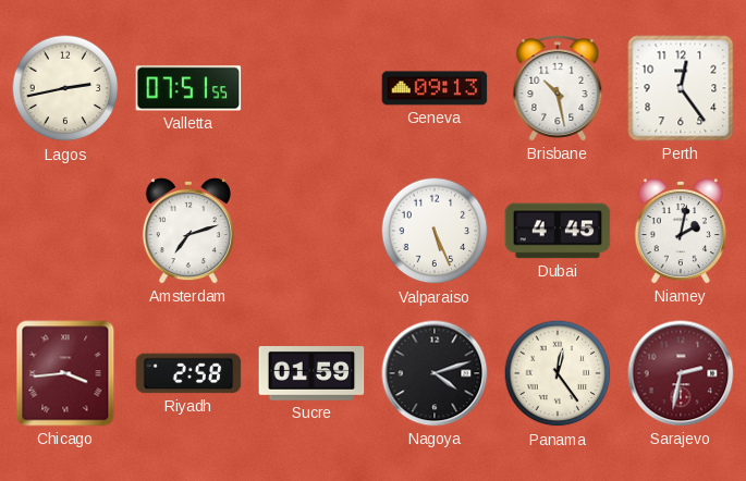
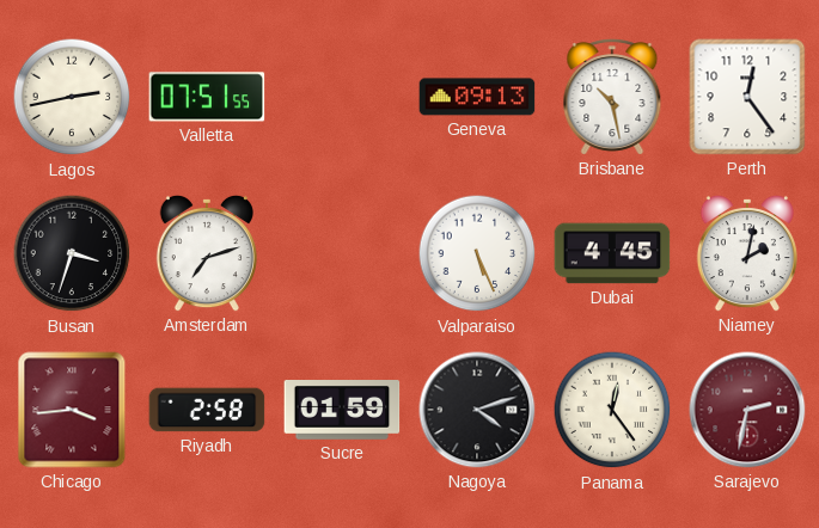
Busan: none -> 3:33 (72, 253)
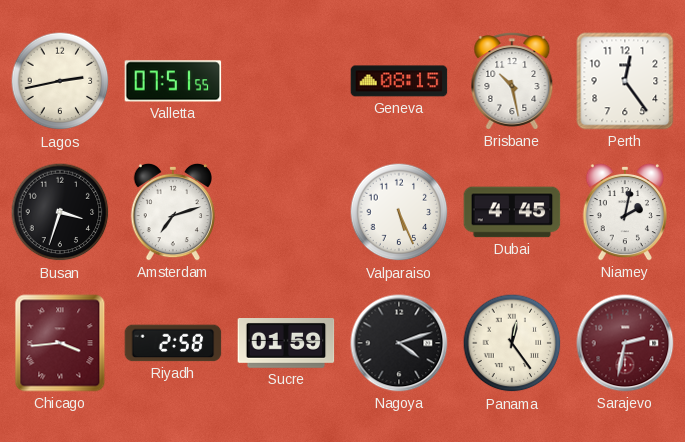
Geneva: 09:13 -> 08:15 (399, 81)
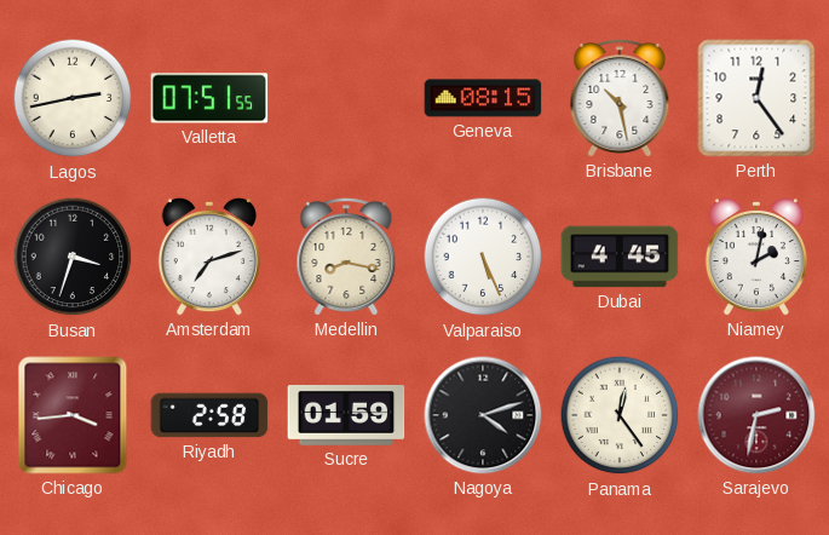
Medellin: none -> 8:17 (346, 257)
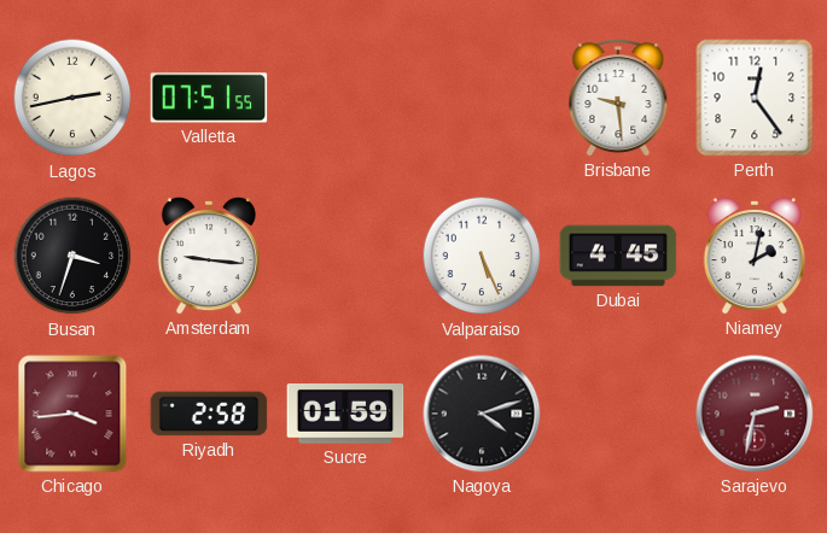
Geneva: 08:15 -> none (483, 98)
Brisbane: 10:28 -> 9:29 (618, 98)
Amsterdam: 7:12 -> 9:16 (209, 256)
Medellin: 8:17 -> none (346, 257)
Panama: 12:24 -> none (620, 415)
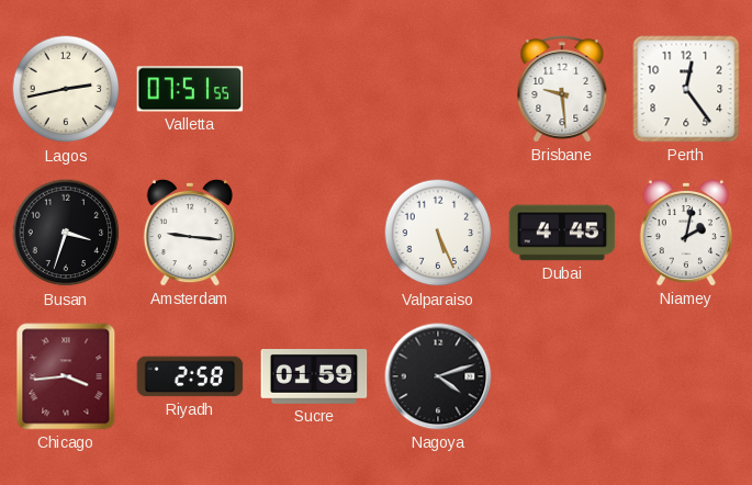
Sarajevo: 2:32 -> none (755, 414)
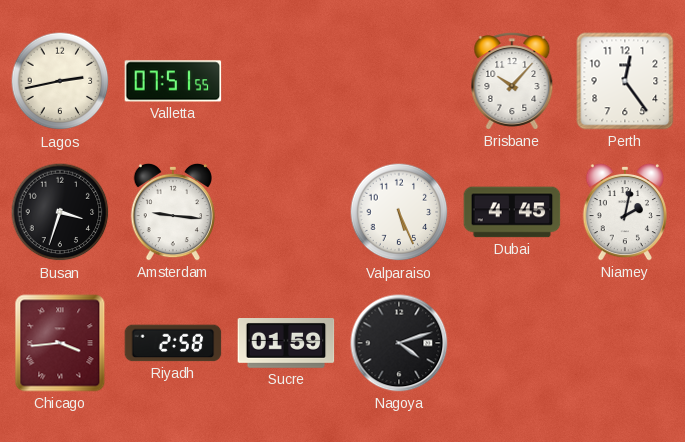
Brisbane: 9:29 -> 10:07 (512, 81)
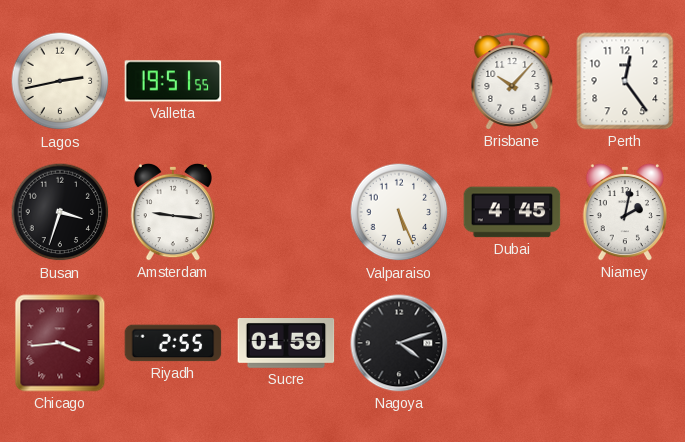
Valletta: 07:51 -> 19:51 (173, 81)
Riyadh: 2:58 -> 2:55 (173, 343)
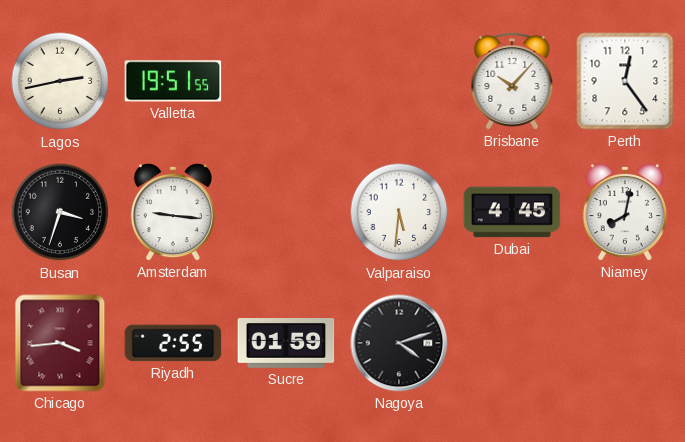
Valparaiso: 5:26 -> 5:31 (399, 212)
Niamey: 2:02 -> 8:02 (625, 212)
